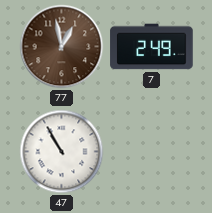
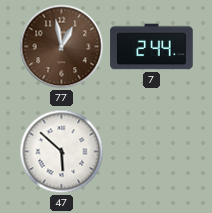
7: 2:49 -> 2:44 (152, 47)
47: 10:55 -> 5:52 (62, 152)
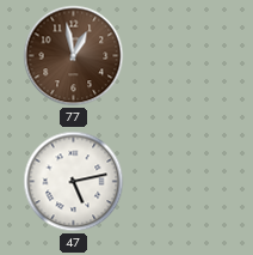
7: 2:44 -> none (152, 47)
47: 5:52 -> 5:13 (74, 182)
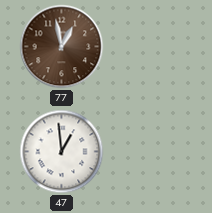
47: 5:13 -> 12:59 (62, 152)
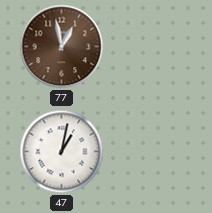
47: 12:59 -> 1:02 (62, 152)
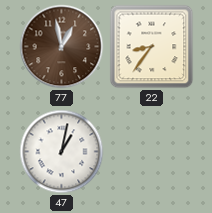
22: none -> 8:36 (152, 47)
